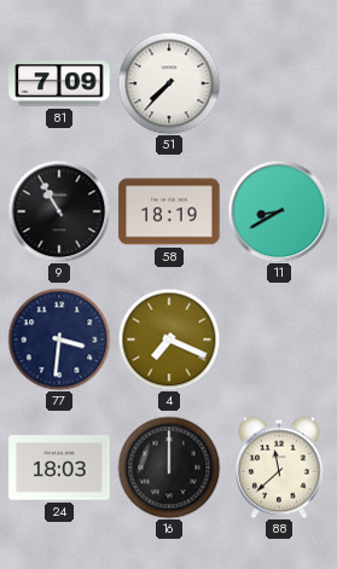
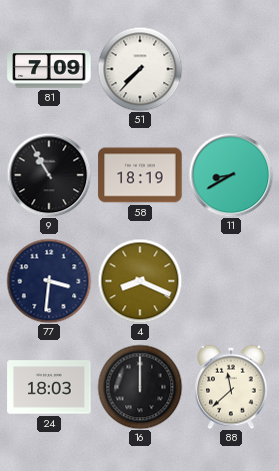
4: 7:19 -> 8:19 (140, 281)
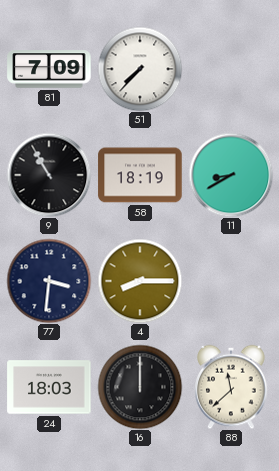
4: 8:19 -> 8:15 (140, 281)
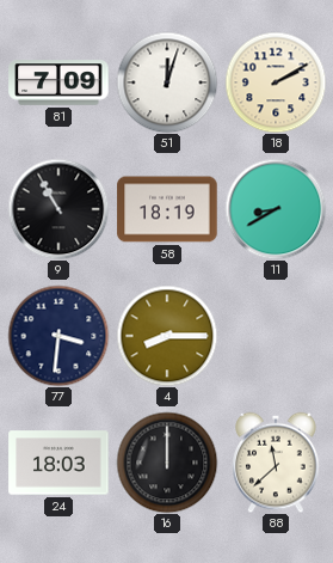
51: 7:37 -> 12:03 (167, 82)
18: none -> 2:10 (276, 82)
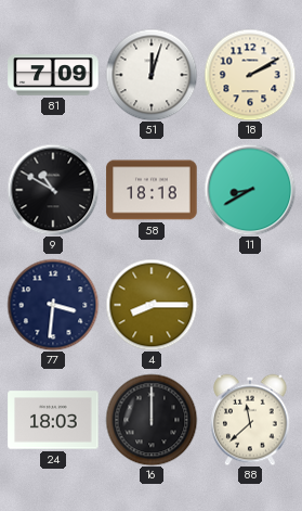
9: 10:55 -> 10:50 (53, 190)
58: 18:19 -> 18:18 (152, 190)
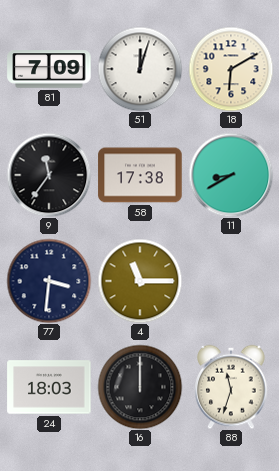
18: 2:10 -> 6:10 (231, 69)
9: 10:50 -> 11:36 (49, 175)
58: 18:18 -> 17:38 (140, 175)
4: 8:15 -> 11:15 (140, 281)
88: 11:38 -> 11:33 (231, 387)
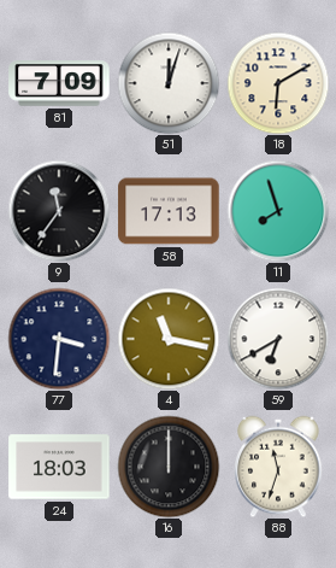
58: 17:38 -> 17:13 (169, 211)
11: 8:40 -> 7:57 (278, 211)
4: 11:15 -> 11:17 (169, 339)
59: none -> 6:40 (278, 339)
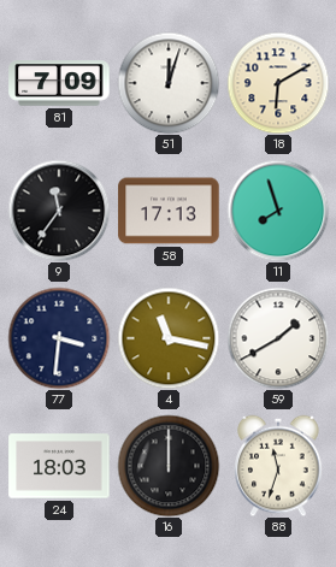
59: 6:40 -> 1:40 (278, 338)
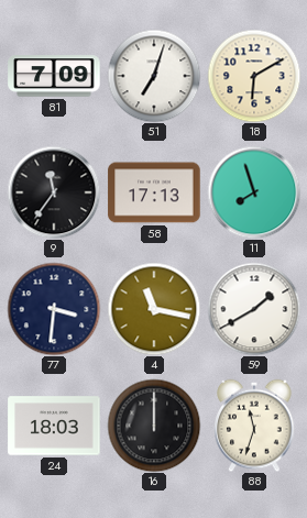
51: 12:03 -> 7:03 (154, 76)
